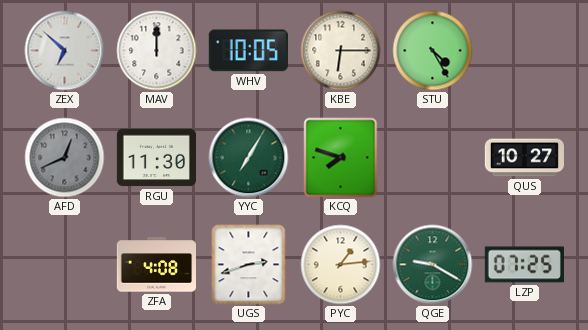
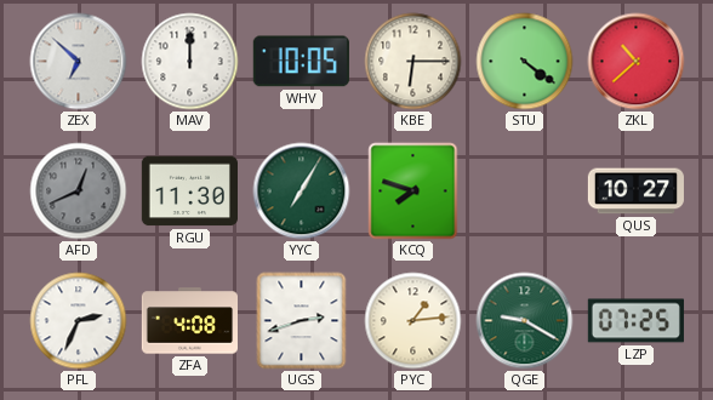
STU: 4:25 -> 4:21 (525, 62)
ZKL: none -> 10:38 (637, 62)
PFL: none -> 2:34 (79, 321)
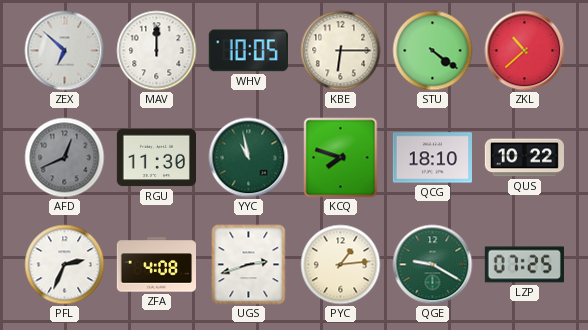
YYC: 7:05 -> 10:58 (249, 158)
QCG: none -> 18:10 (432, 158)
QUS: 10:27 -> 10:22 (524, 158)
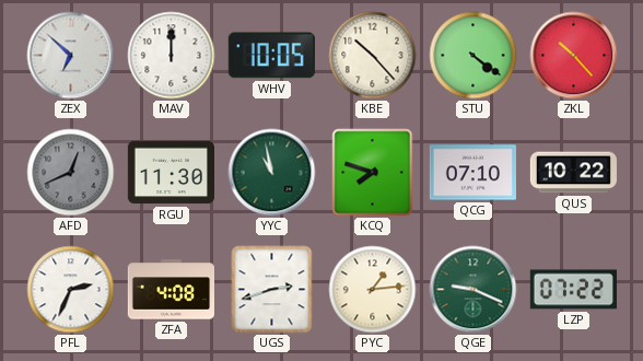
KBE: 6:15 -> 10:23 (373, 56)
ZKL: 10:38 -> 10:23 (574, 56)
QCG: 18:10 -> 07:10 (472, 173)
QGE: 9:20 -> 9:19 (474, 290)
LZP: 07:25 -> 07:22 (573, 290)
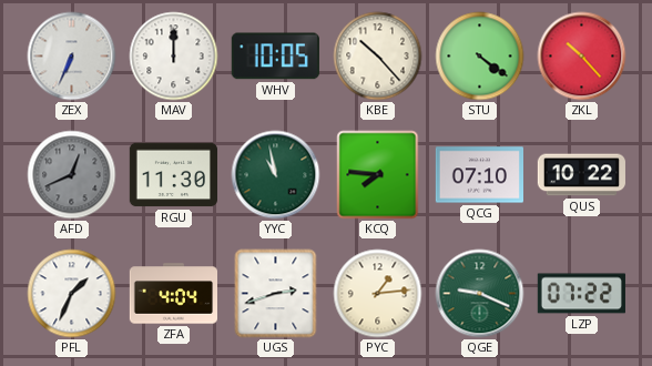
ZEX: 6:52 -> 6:34 (72, 57)
KCQ: 7:48 -> 7:46 (378, 175)
PFL: 2:34 -> 1:34 (72, 294)
ZFA: 4:08 -> 4:04 (173, 294)
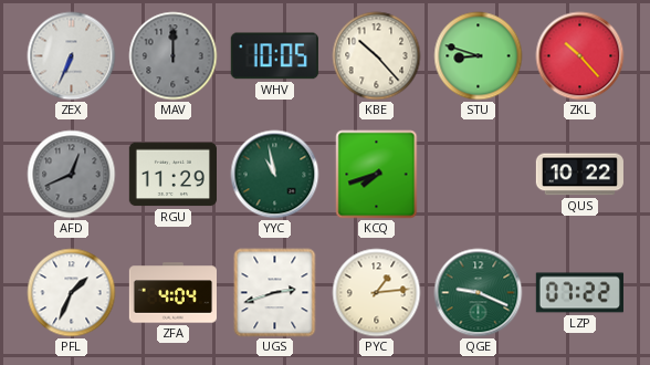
MAV dial: white -> grey (174, 56)
STU: 4:21 -> 8:48 (479, 56)
RGU: 11:30 -> 11:29 (172, 175)
KCQ: 7:46 -> 7:42 (377, 175)
QCG: 07:10 -> none (479, 175)
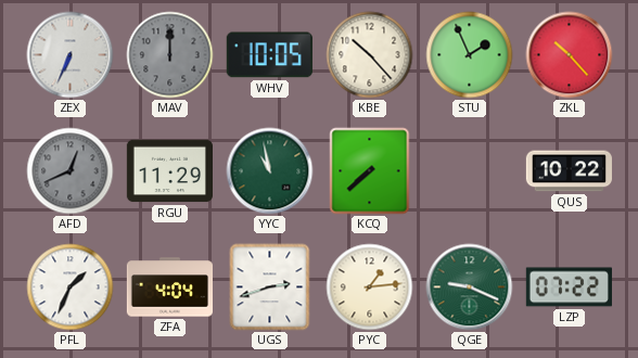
STU: 8:48 -> 1:56 (470, 55)
KCQ: 7:42 -> 7:38 (370, 171)
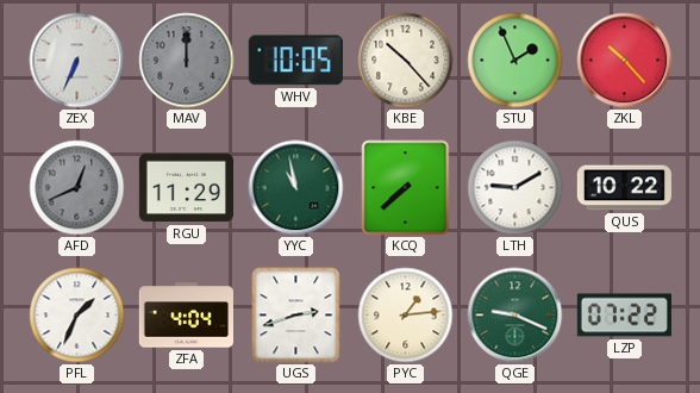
LTH: none -> 9:10 (515, 188)
